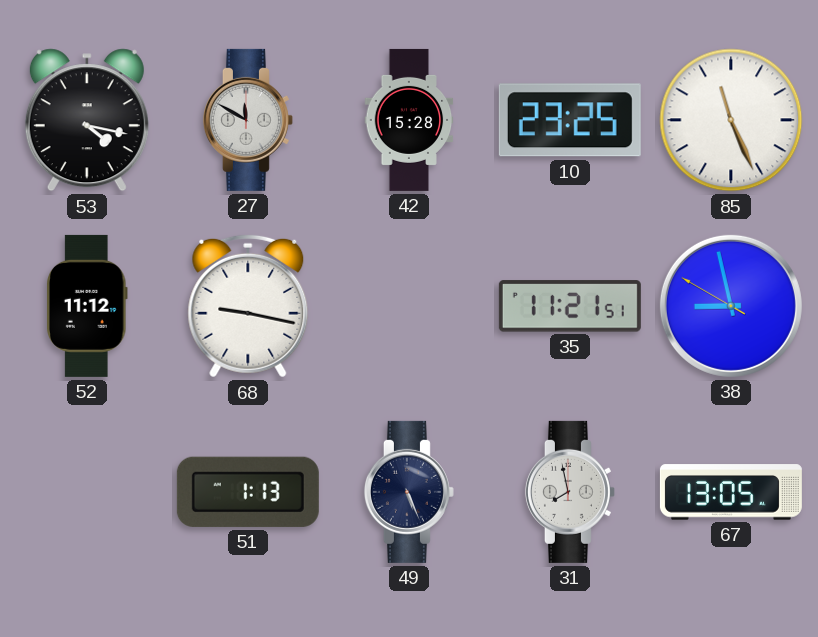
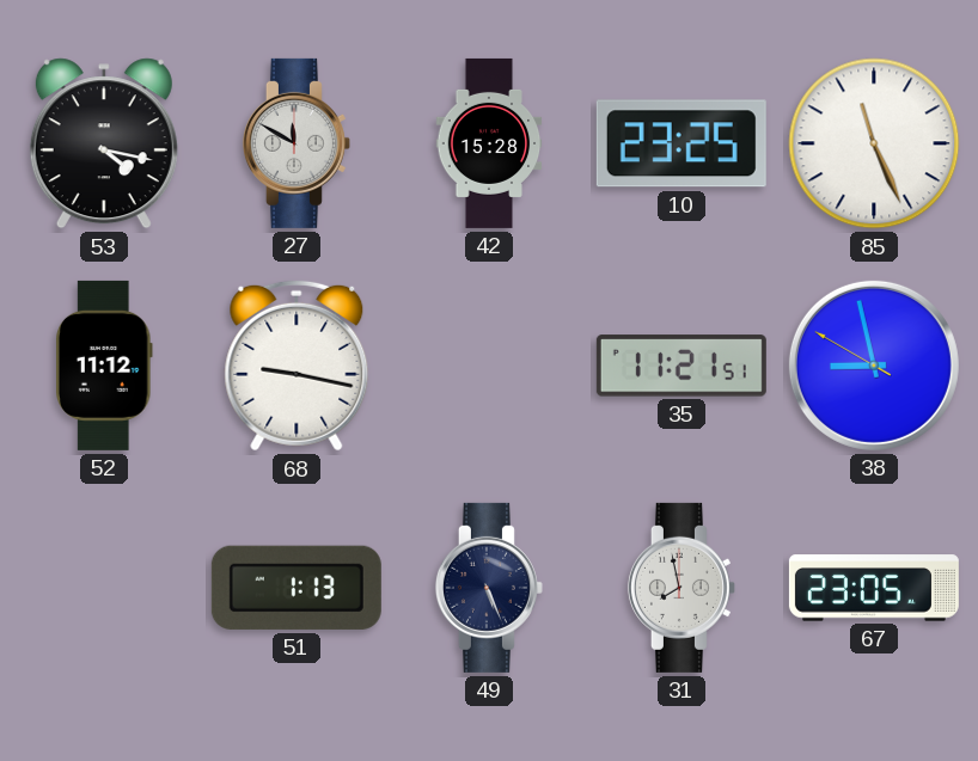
67: 13:05 -> 23:05 (874, 588)
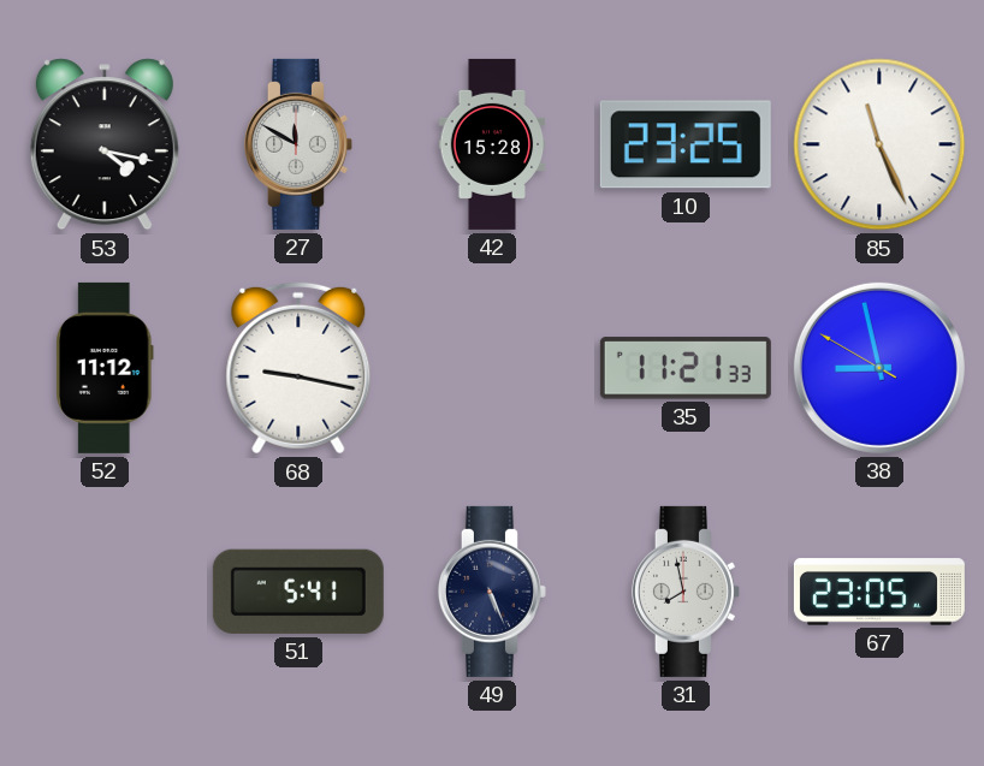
35: 11:21:51 -> 11:21:33 (686, 368)
51: 1:13 -> 5:41 (298, 592)
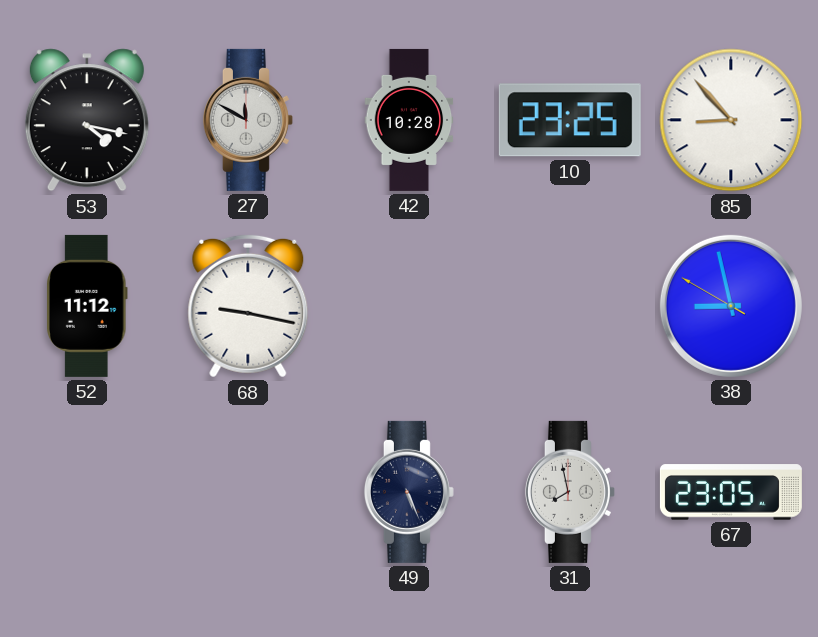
42: 15:28 -> 10:28 (409, 120)
85: 11:26 -> 8:53 (731, 120)
35: 11:21 -> none (686, 368)
51: 5:41 -> none (298, 592)
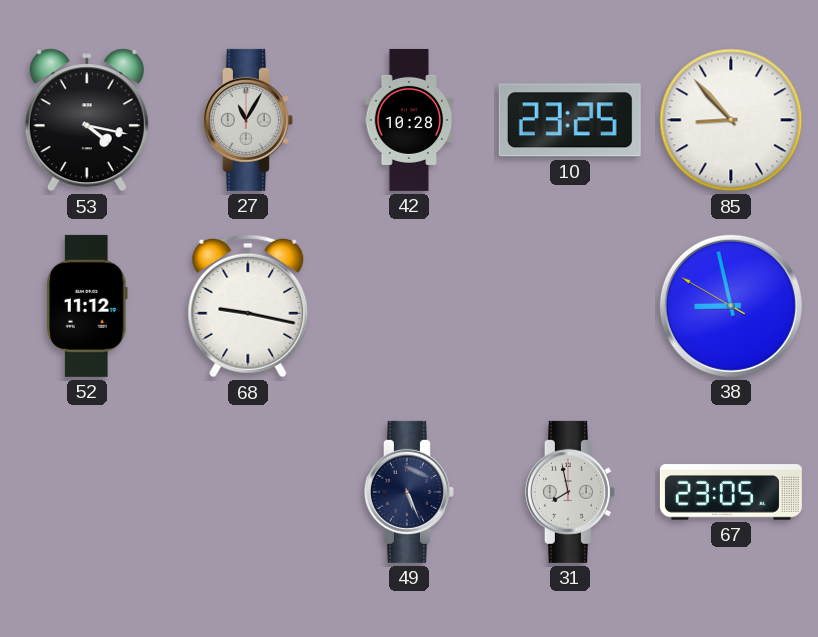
27: 11:50 -> 11:05 (248, 120)
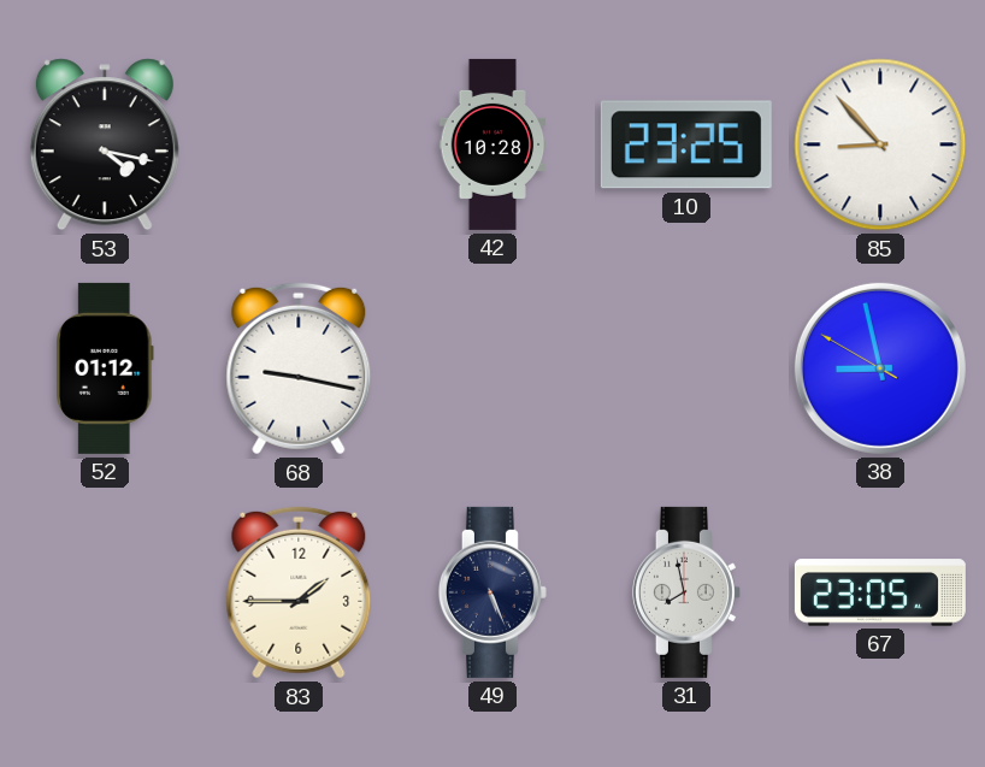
27: 11:05 -> none (248, 120)
52: 11:12 -> 01:12 (106, 368)
83: none -> 1:45 (299, 592)
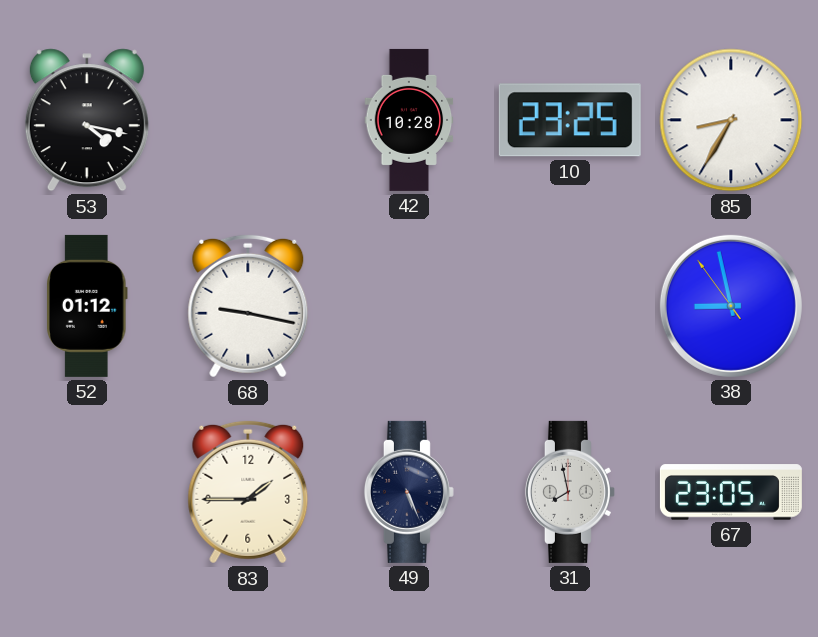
85: 8:53 -> 8:35 (731, 120)
38: 8:57:50 -> 8:57:54 (731, 306)
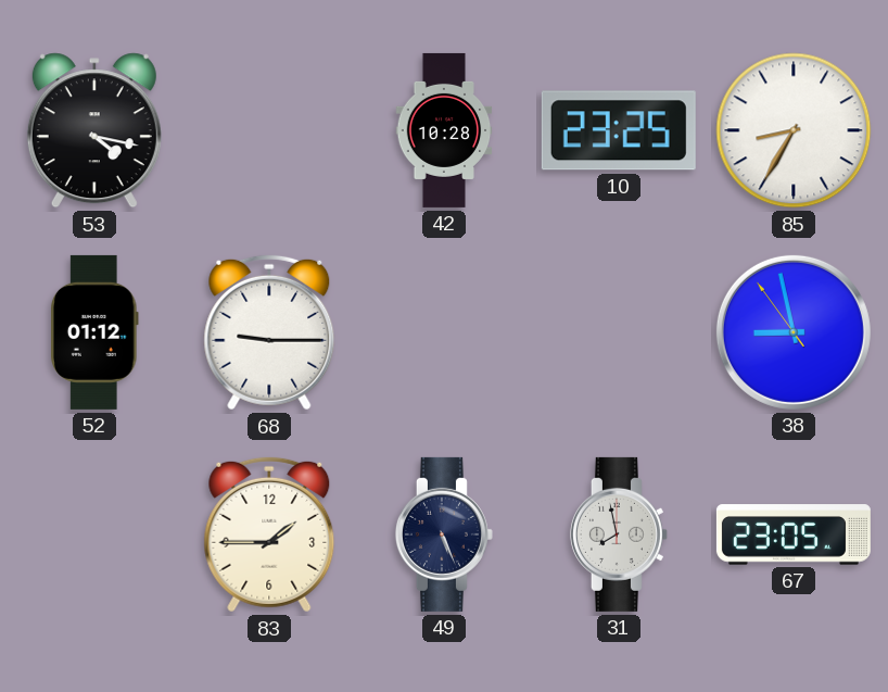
68: 9:17 -> 9:15 (269, 332)
